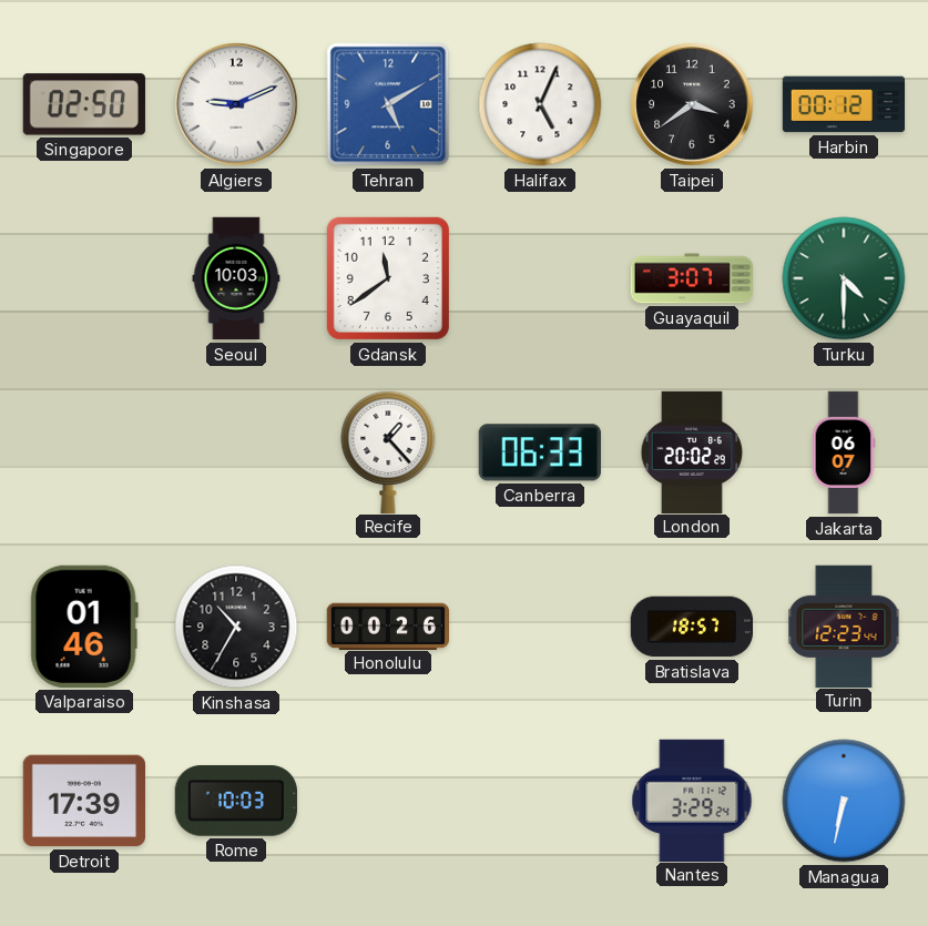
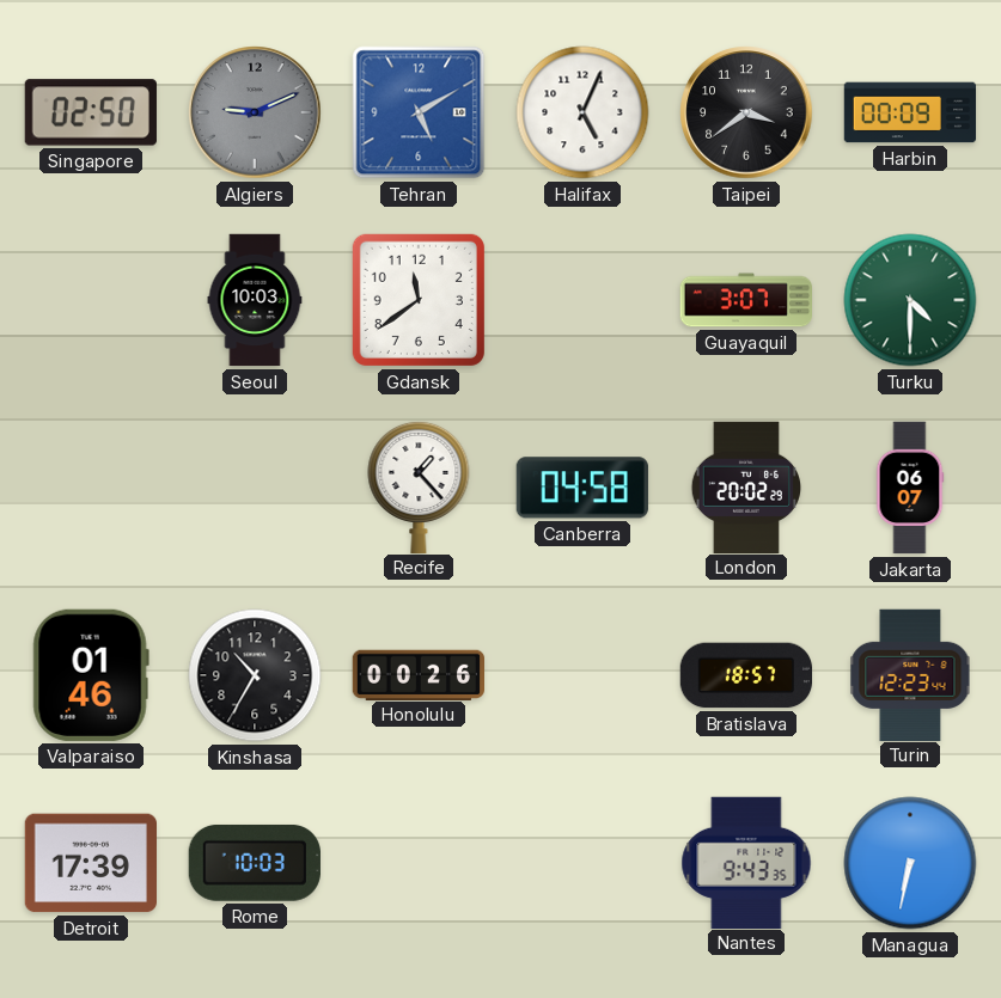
Algiers dial: white -> grey (255, 112)
Harbin: 00:12 -> 00:09 (910, 112)
Canberra: 06:33 -> 04:58 (582, 488)
Nantes: 3:29 -> 9:43 (746, 862)
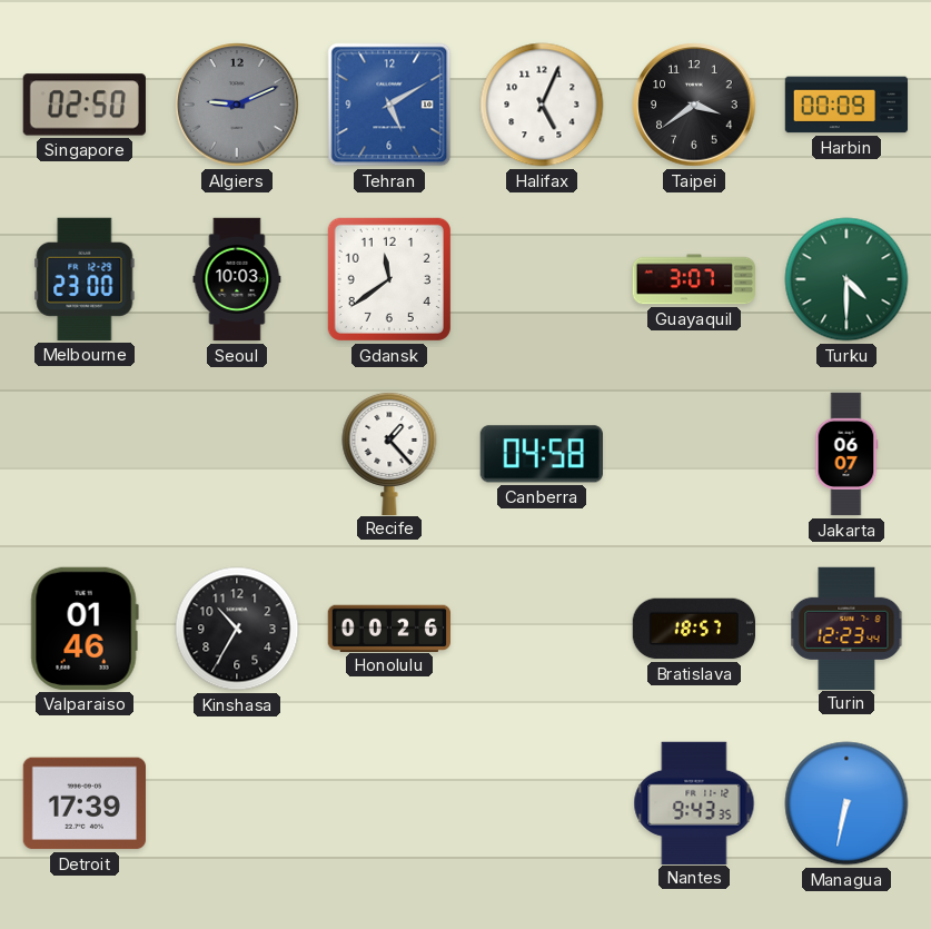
Melbourne: none -> 23:00 (85, 279)
London: 20:02 -> none (745, 486)
Rome: 10:03 -> none (255, 863)
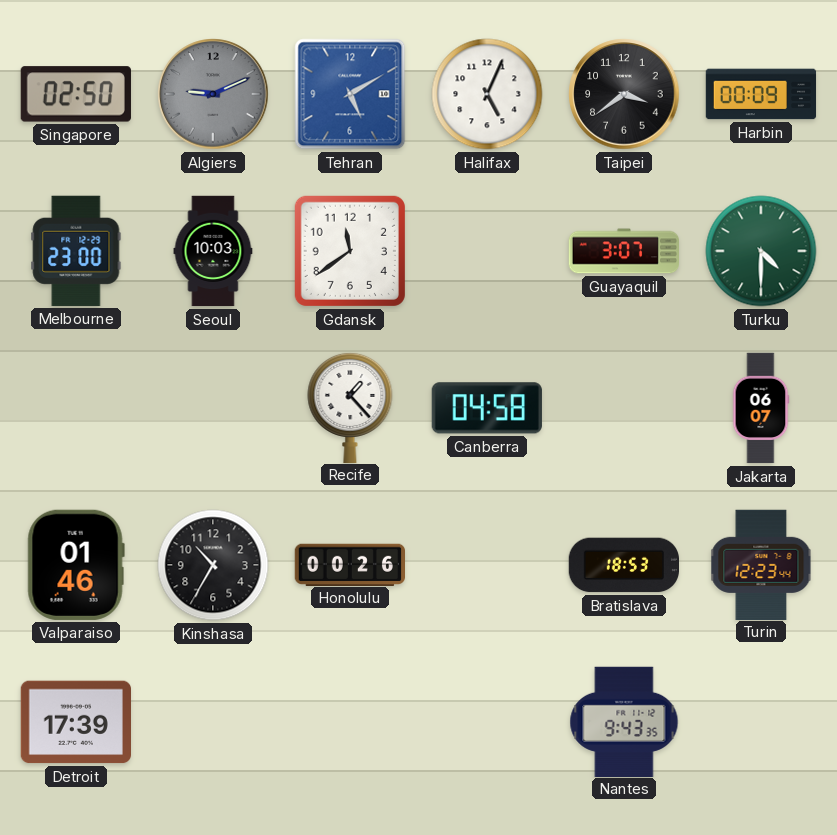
Bratislava: 18:57 -> 18:53 (623, 565)
Managua: 6:32 -> none (846, 803)
